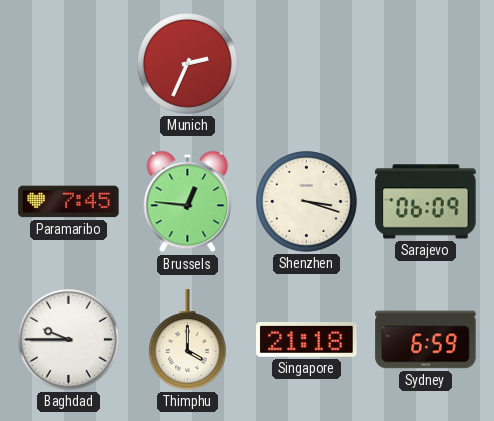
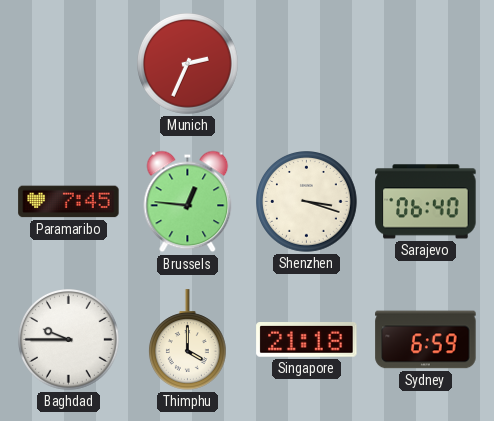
Sarajevo: 06:09 -> 06:40 (426, 202)
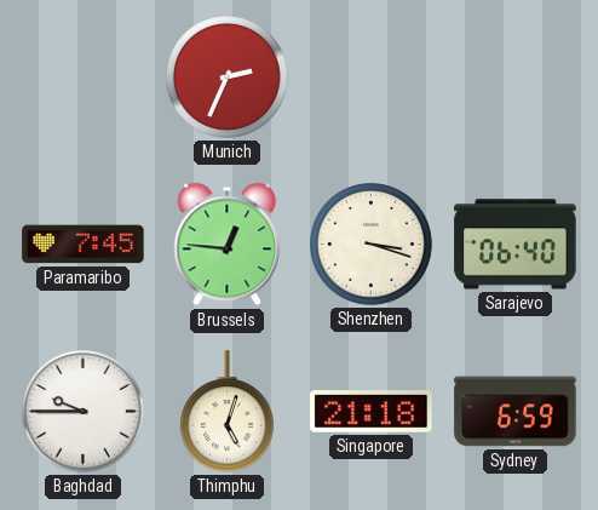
Thimphu: 4:00 -> 5:03 (226, 412)
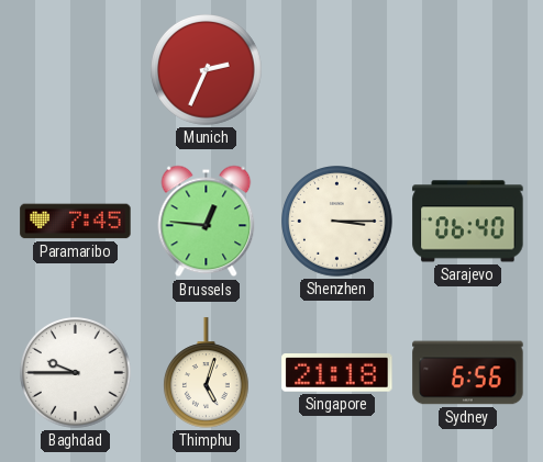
Shenzhen: 3:18 -> 3:15 (337, 222)
Sydney: 6:59 -> 6:56 (468, 373)
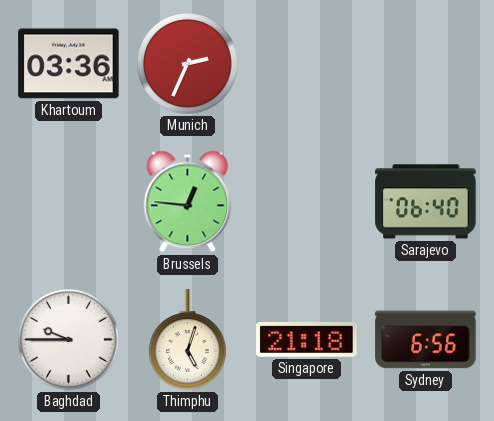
Khartoum: none -> 03:36 (69, 64)
Paramaribo: 7:45 -> none (76, 222)
Shenzhen: 3:15 -> none (337, 222)
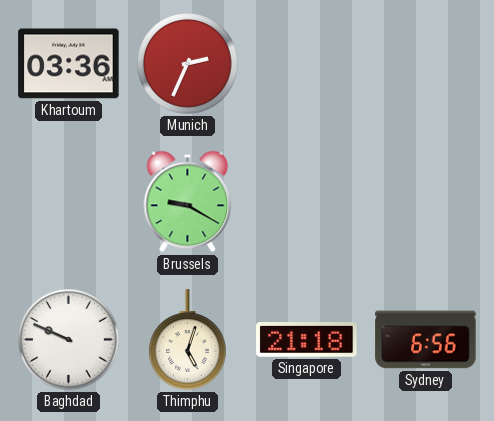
Brussels: 12:46 -> 9:20 (188, 202)
Sarajevo: 06:40 -> none (426, 202)
Baghdad: 9:45 -> 9:49 (69, 340)
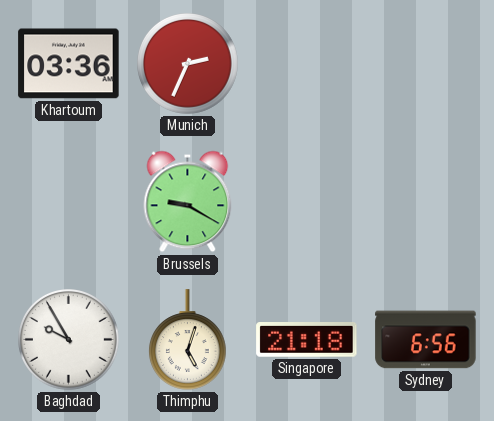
Baghdad: 9:49 -> 9:55 (69, 340)
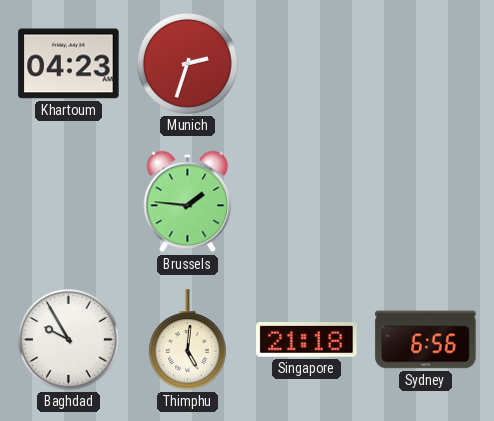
Khartoum: 03:36 -> 04:23 (69, 64)
Munich: 2:34 -> 2:33 (188, 64)
Brussels: 9:20 -> 1:46 (188, 202)
Thimphu: 5:03 -> 5:01 (187, 340)
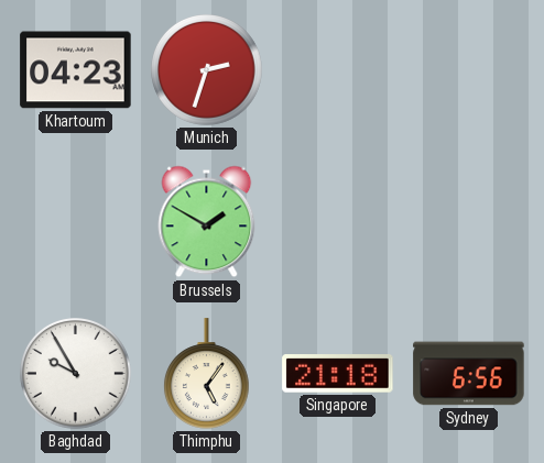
Brussels: 1:46 -> 1:50 (207, 222)
Thimphu: 5:01 -> 5:06 (206, 374)
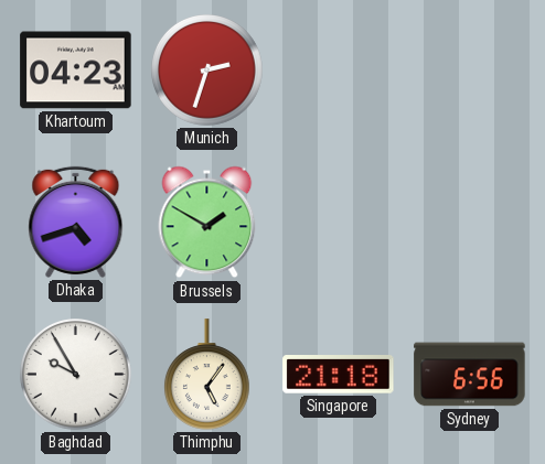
Dhaka: none -> 4:42 (76, 222)
